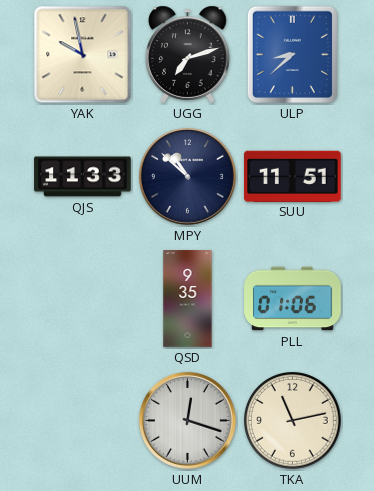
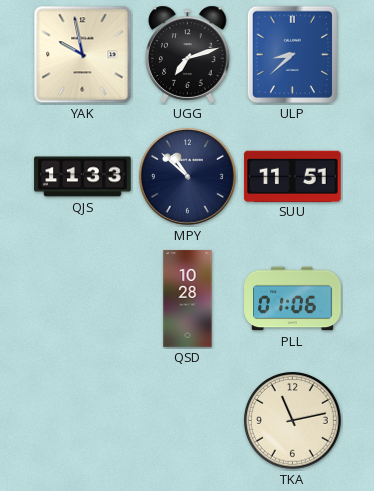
QSD: 9:35 -> 10:28 (188, 299)
UUM: 12:18 -> none (187, 420)
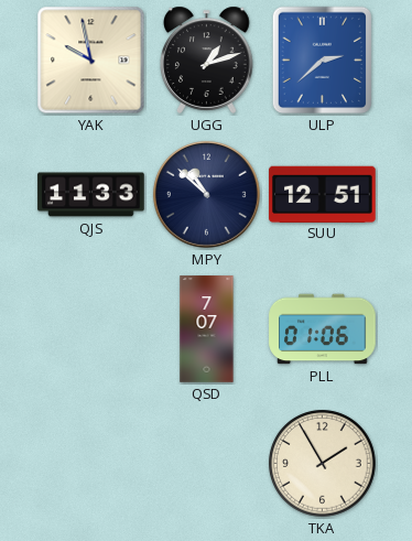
UGG: 7:12 -> 1:12 (207, 59)
ULP: 8:38 -> 2:38 (322, 61)
SUU: 11:51 -> 12:51 (323, 194)
QSD: 10:28 -> 7:07 (207, 329)
TKA: 11:13 -> 1:55 (323, 464)
